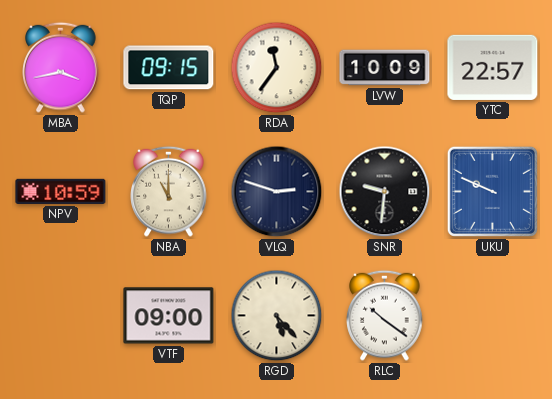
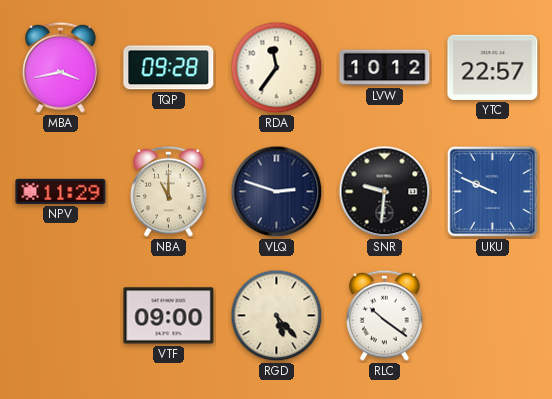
TQP: 09:15 -> 09:28 (169, 68)
LVW: 10:09 -> 10:12 (385, 68)
NPV: 10:59 -> 11:29 (61, 191)
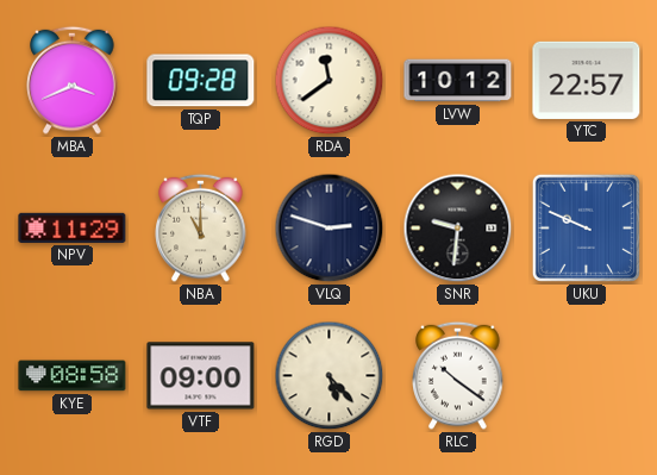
MBA: 3:43 -> 3:41 (73, 80)
RDA: 11:36 -> 11:39 (330, 81)
KYE: none -> 08:58 (73, 376)
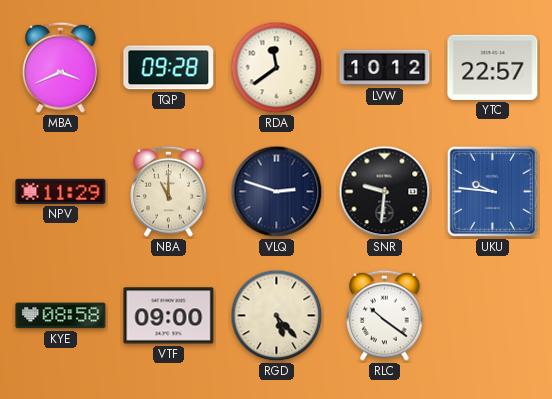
UKU: 9:49 -> 9:46 (492, 191)
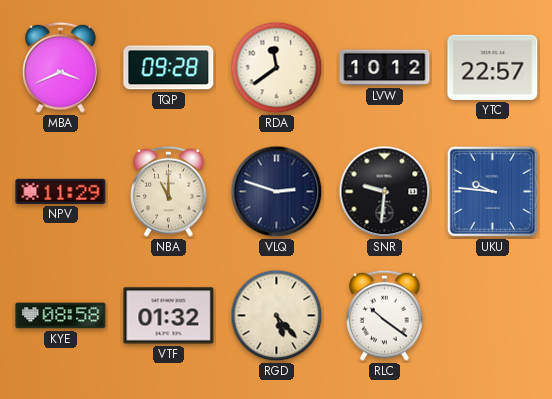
VTF: 09:00 -> 01:32 (169, 316)
